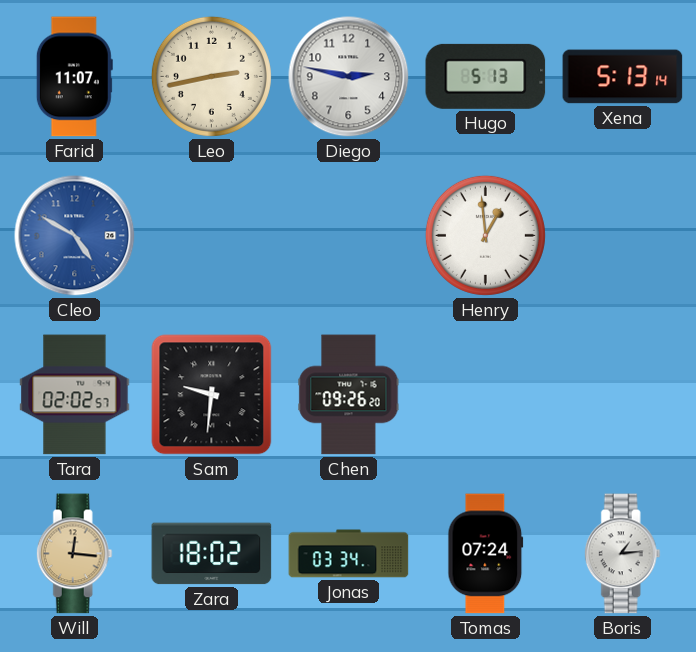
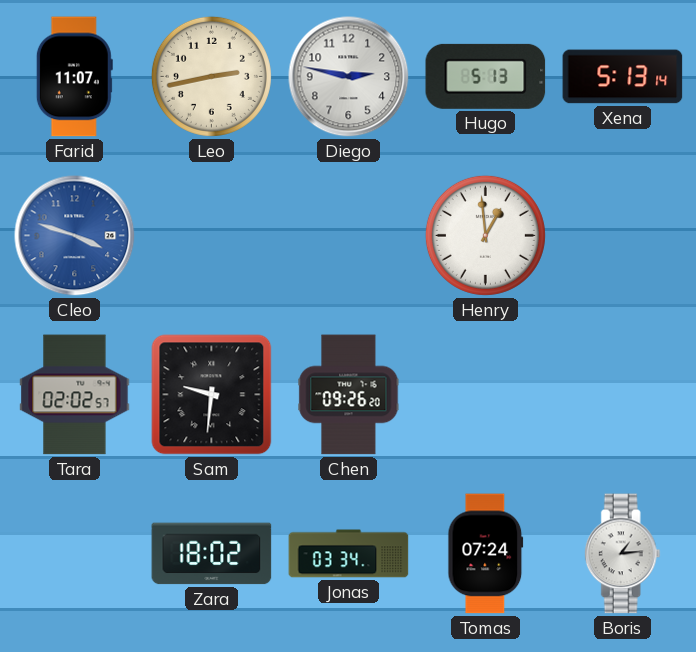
Cleo: 4:50 -> 3:48 (75, 236)
Will: 12:16 -> none (74, 554)
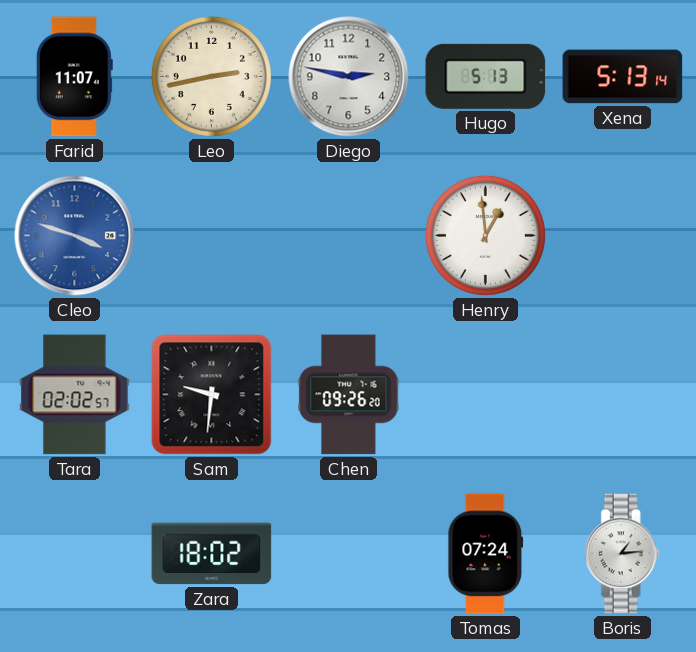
Jonas: 03:34 -> none (349, 554)
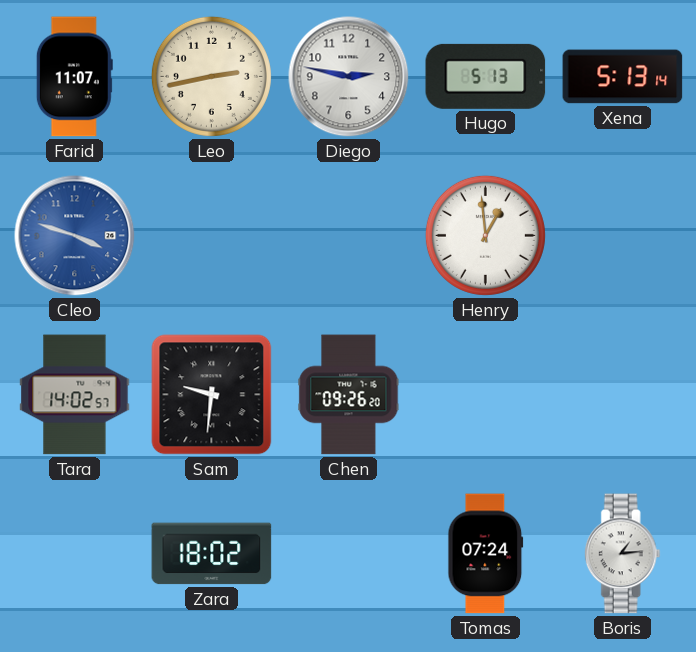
Tara: 02:02 -> 14:02 (75, 395)
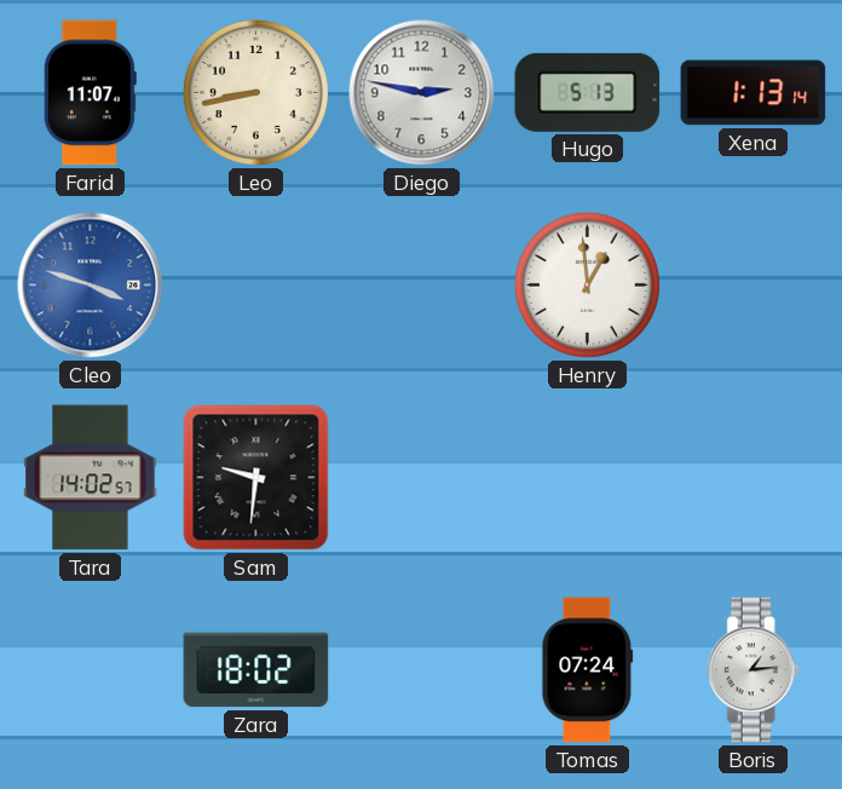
Leo: 2:43 -> 8:43 (255, 92)
Xena: 5:13 -> 1:13 (754, 93)
Chen: 09:26 -> none (349, 395)
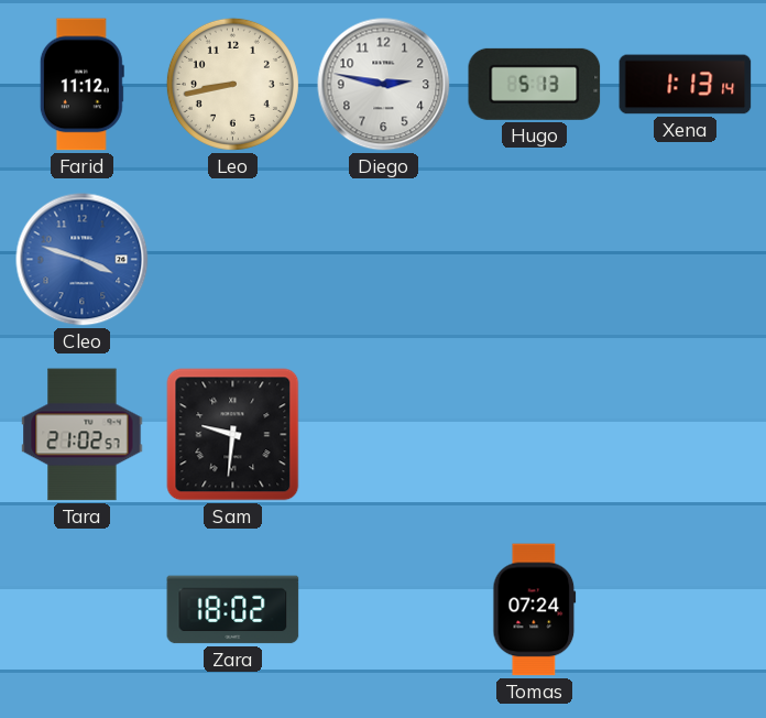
Farid: 11:07 -> 11:12 (81, 85)
Henry: 12:59 -> none (587, 284)
Tara: 14:02 -> 21:02 (83, 435)
Boris: 1:14 -> none (752, 670)
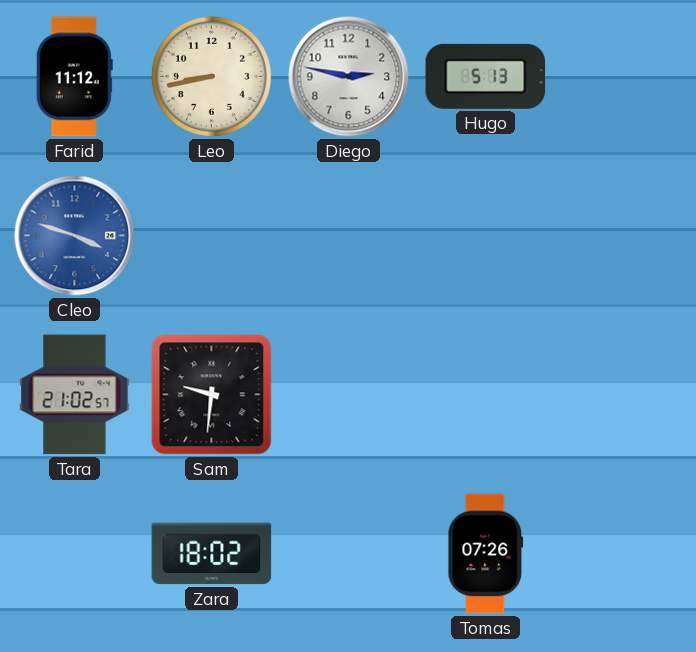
Xena: 1:13 -> none (686, 85)
Tomas: 07:24 -> 07:26 (486, 554)
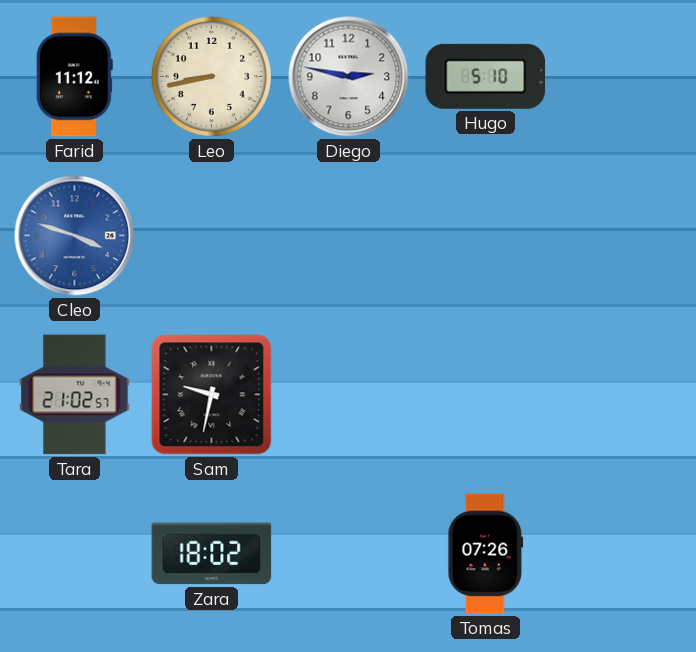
Hugo: 5:13 -> 5:10 (486, 76)
Sam: 9:31 -> 9:32 (212, 395)
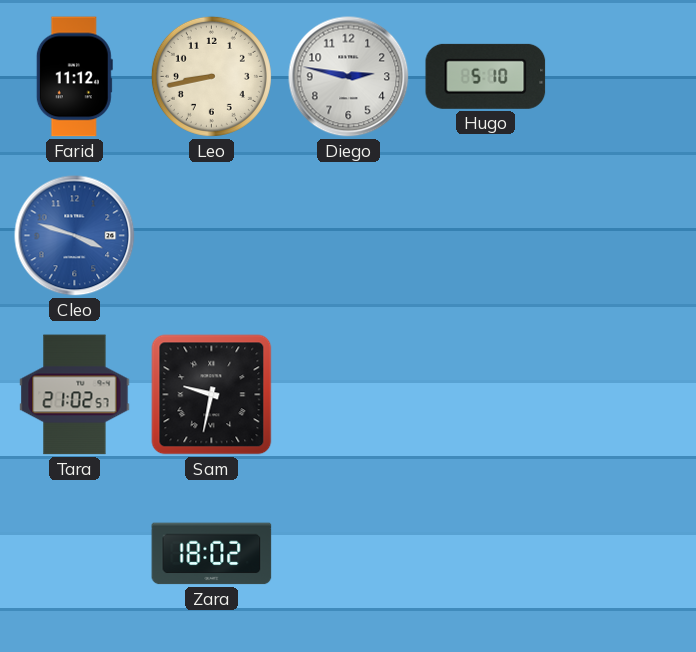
Tomas: 07:26 -> none (486, 554)
